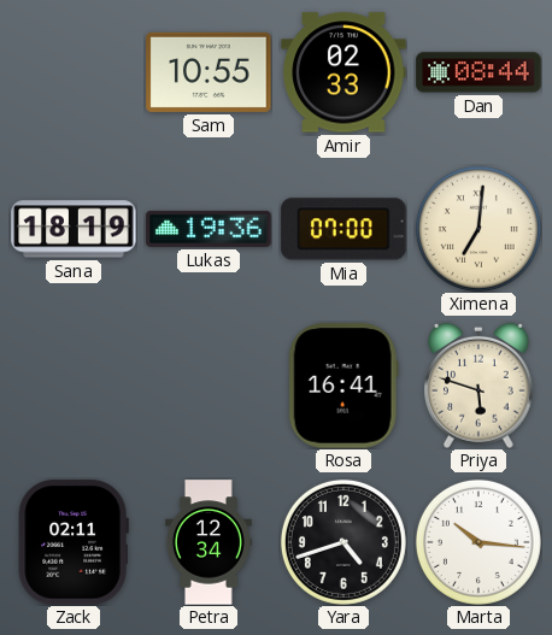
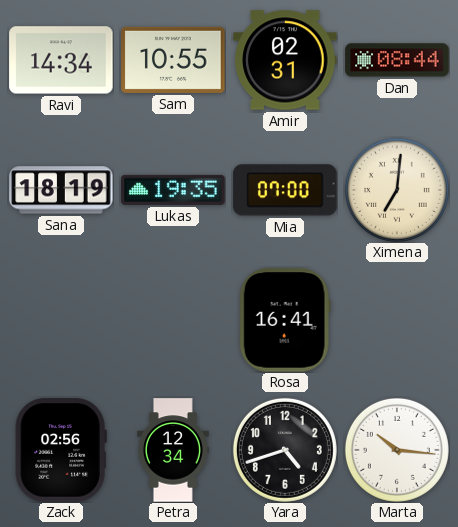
Ravi: none -> 14:34 (61, 60)
Amir: 02:33 -> 02:31 (285, 60)
Lukas: 19:36 -> 19:35 (173, 190)
Priya: 5:48 -> none (480, 386)
Zack: 02:11 -> 02:56 (61, 450)
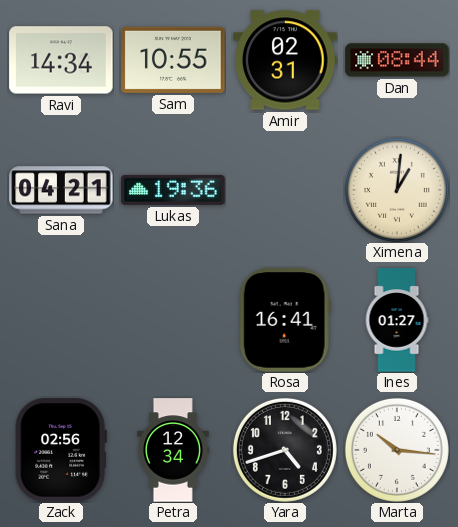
Sana: 18:19 -> 04:21 (61, 190)
Lukas: 19:35 -> 19:36 (173, 190)
Mia: 07:00 -> none (285, 190)
Ximena: 7:01 -> 1:01 (397, 190)
Ines: none -> 01:27 (397, 320)
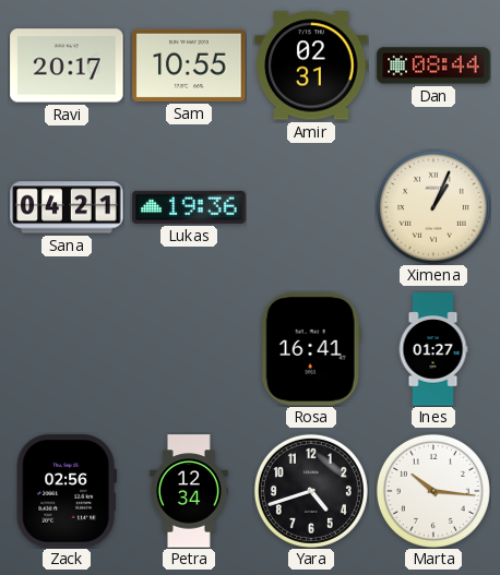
Ravi: 14:34 -> 20:17 (67, 65)
Ximena: 1:01 -> 1:04 (433, 207)
